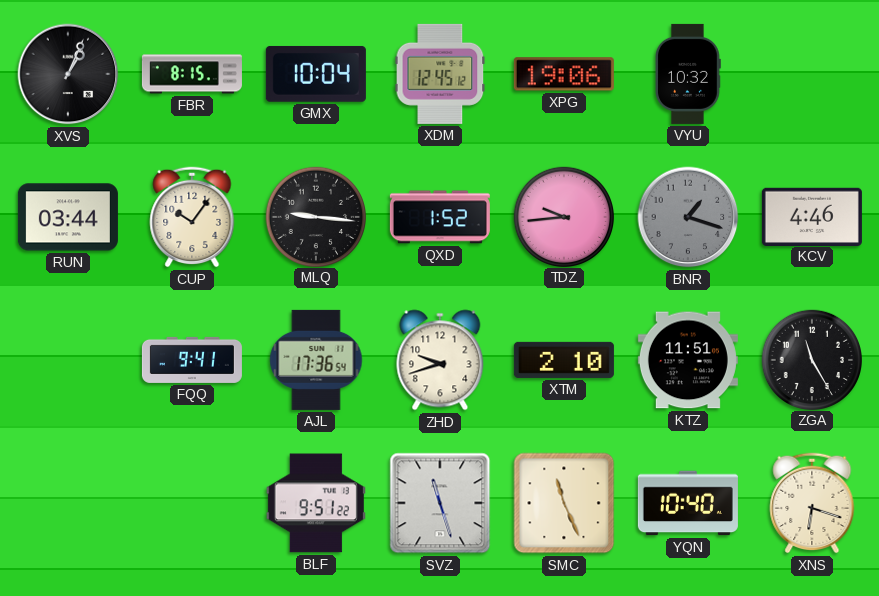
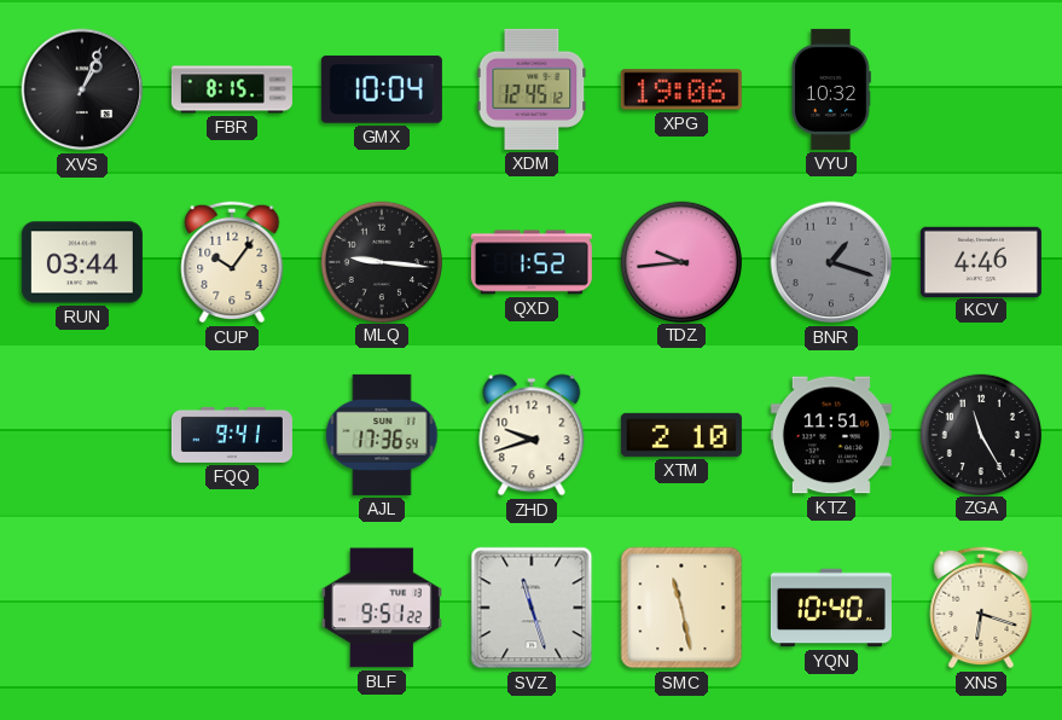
SMC: 11:26 -> 11:28 (681, 608)
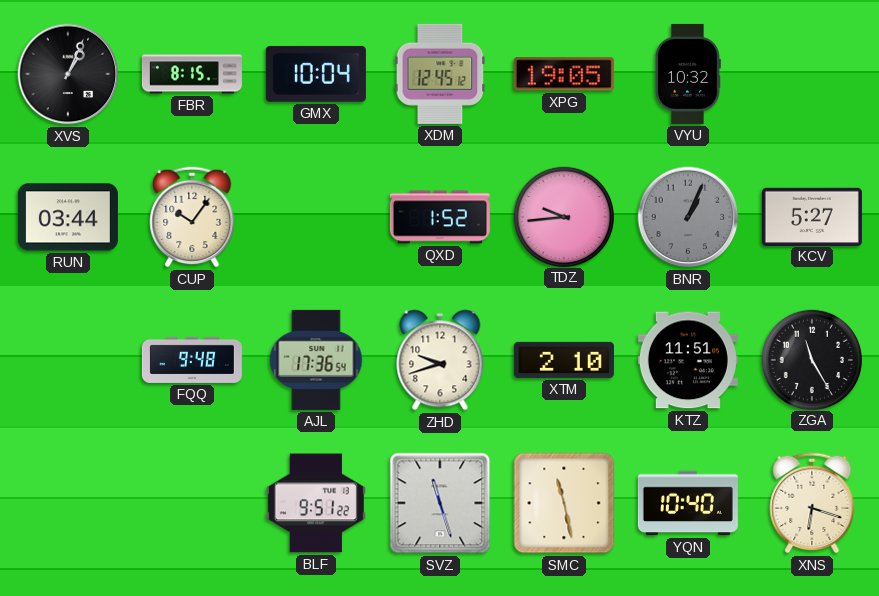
XPG: 19:06 -> 19:05 (564, 74)
MLQ: 9:16 -> none (381, 261)
BNR: 1:18 -> 1:04 (688, 217)
KCV: 4:46 -> 5:27 (812, 216)
FQQ: 9:41 -> 9:48 (192, 360)
